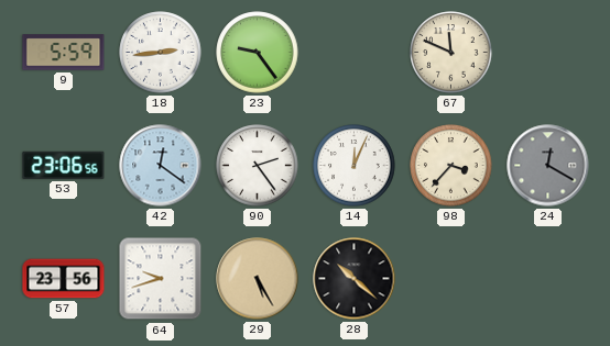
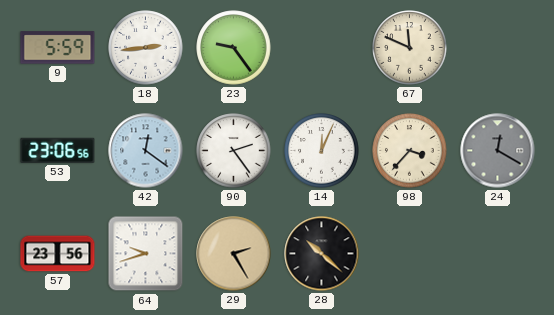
29: 5:25 -> 2:25 (234, 254)
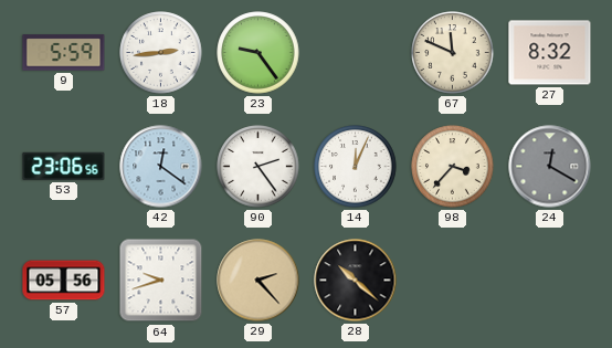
27: none -> 8:32 (550, 53)
57: 23:56 -> 05:56 (64, 281)
29: 2:25 -> 2:23 (258, 281)
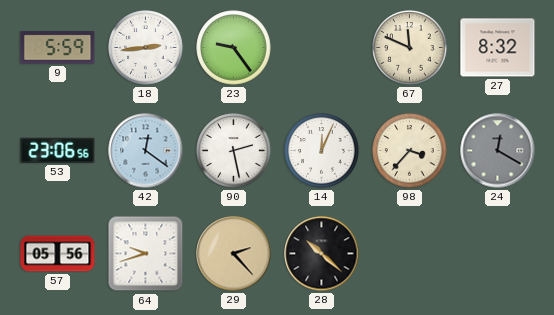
90: 2:24 -> 2:28 (234, 151)
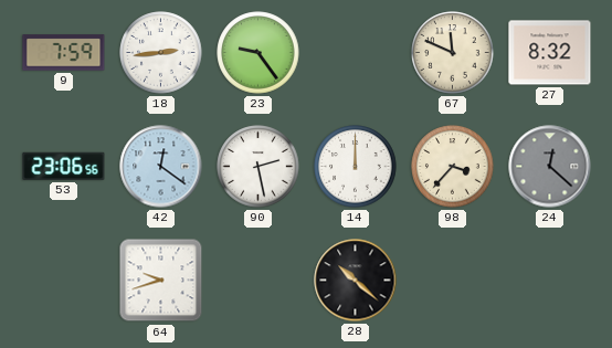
9: 5:59 -> 7:59 (64, 53)
14: 12:04 -> 12:00 (356, 167)
24: 12:20 -> 12:22 (550, 167)
57: 05:56 -> none (58, 254)
29: 2:23 -> none (234, 254)
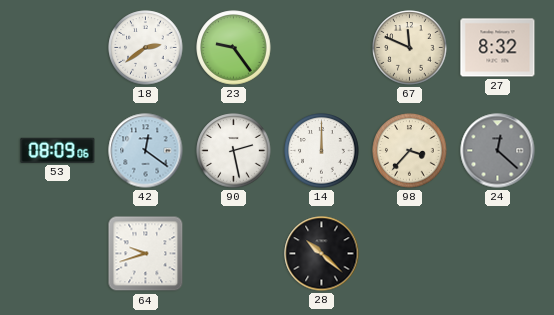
9: 7:59 -> none (64, 53)
18: 2:44 -> 2:39 (146, 48)
53: 23:06 -> 08:09 (58, 150)
